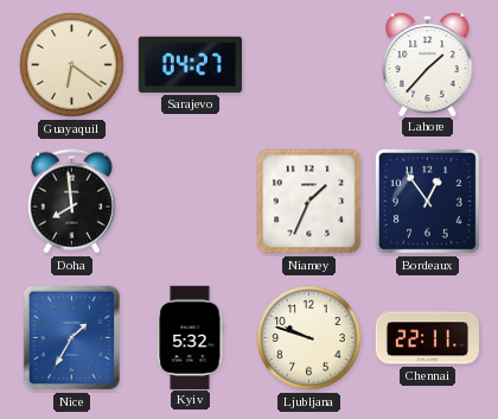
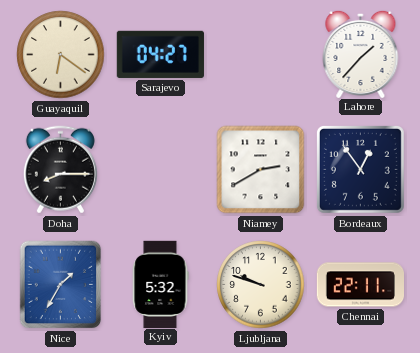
Doha: 7:59 -> 8:15 (60, 170)
Niamey: 1:34 -> 2:40 (261, 170)
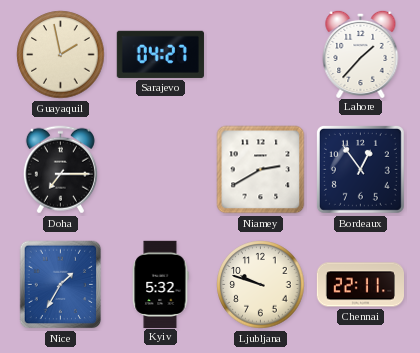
Guayaquil: 6:21 -> 1:58 (61, 55)
Doha: 8:15 -> 7:15 (60, 170)
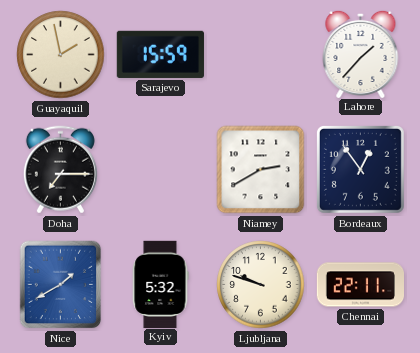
Sarajevo: 04:27 -> 15:59 (160, 54)
Nice: 1:35 -> 1:40 (61, 285)
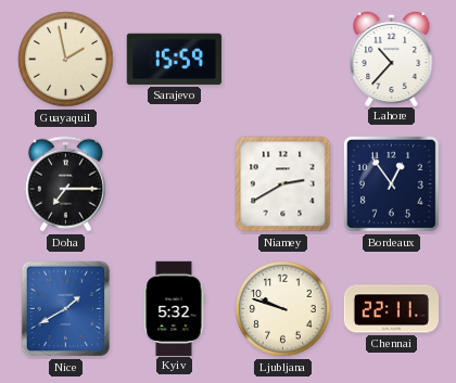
Lahore: 1:37 -> 10:37 (392, 58)
